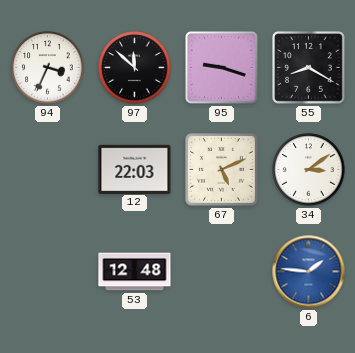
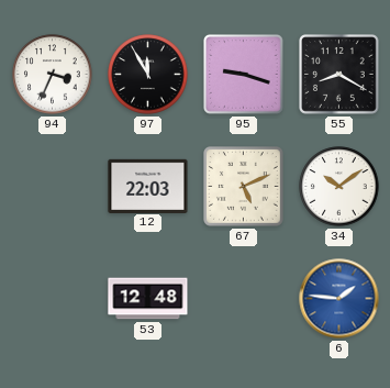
97: 11:52 -> 11:55 (148, 75)
34: 3:09 -> 10:09 (339, 187)
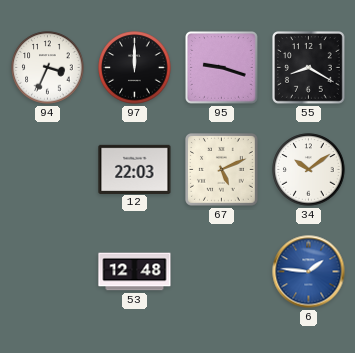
97: 11:55 -> 12:00 (135, 68)
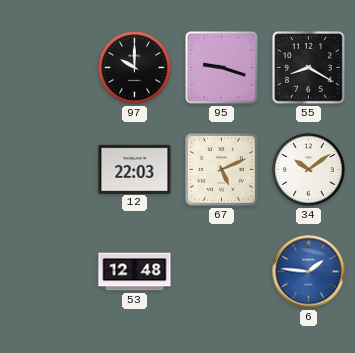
94: 3:34 -> none (48, 68)
97: 12:00 -> 10:00 (135, 68)
